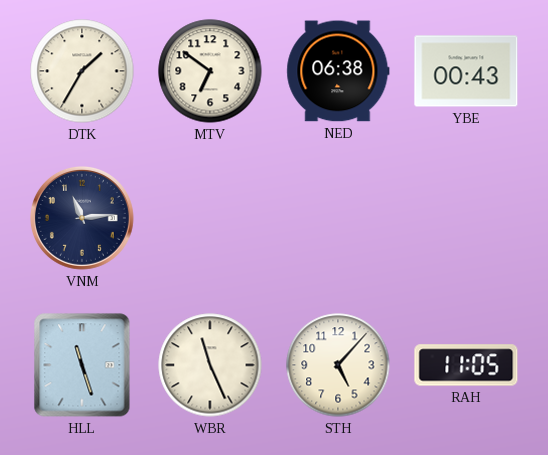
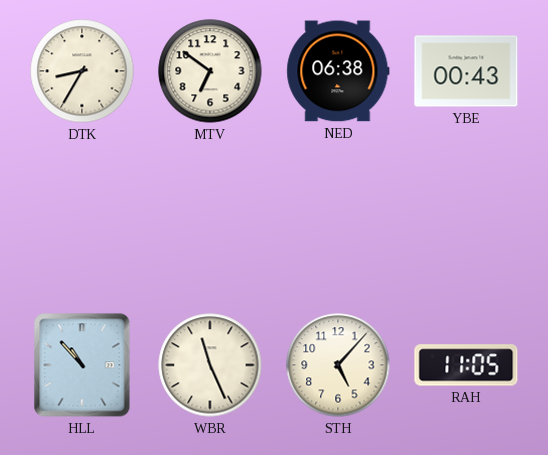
DTK: 1:35 -> 8:35 (82, 71)
VNM: 11:14 -> none (83, 219)
HLL: 11:27 -> 10:53 (82, 365)
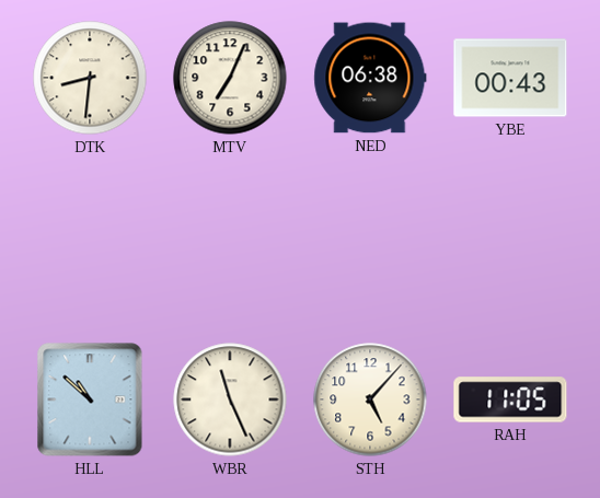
DTK: 8:35 -> 8:31 (90, 78)
MTV: 6:51 -> 7:04 (230, 78)
HLL: 10:53 -> 10:52 (90, 399)
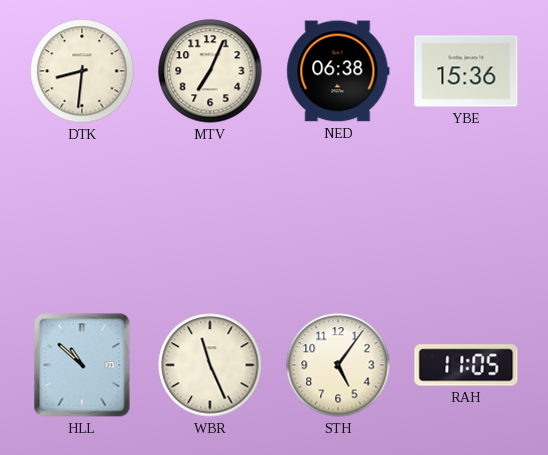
YBE: 00:43 -> 15:36 (466, 71)
STH: 5:07 -> 5:06 (338, 365)
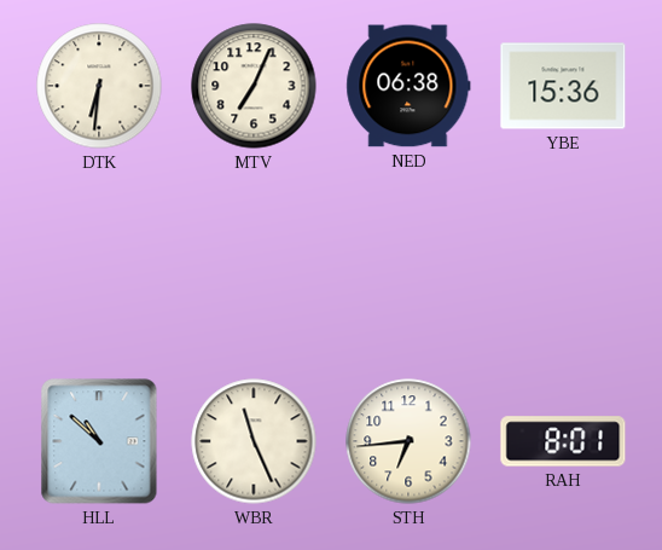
DTK: 8:31 -> 6:31 (99, 86)
STH: 5:06 -> 6:44 (408, 441)
RAH: 11:05 -> 8:01 (563, 441)
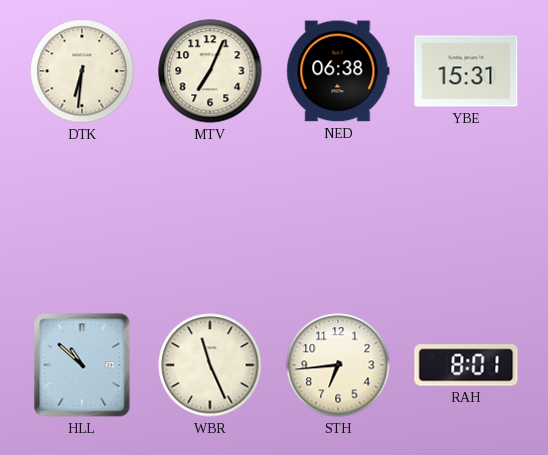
YBE: 15:36 -> 15:31 (466, 71)
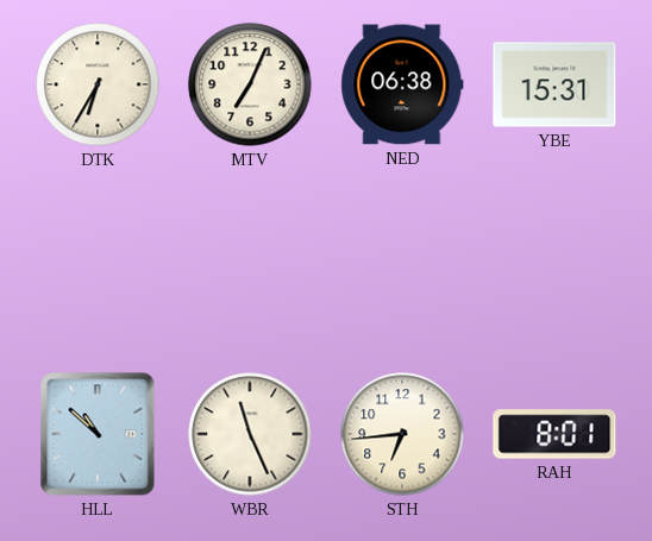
DTK: 6:31 -> 6:35 (98, 84)
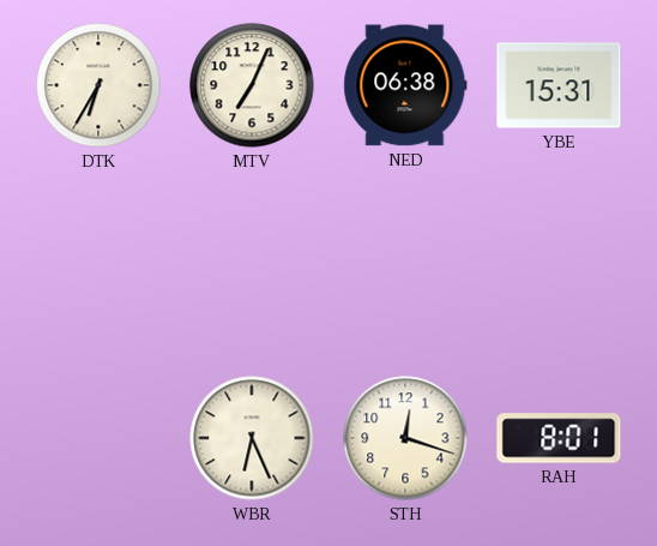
HLL: 10:52 -> none (98, 434)
WBR: 11:26 -> 6:26 (252, 438)
STH: 6:44 -> 12:18 (405, 438)
